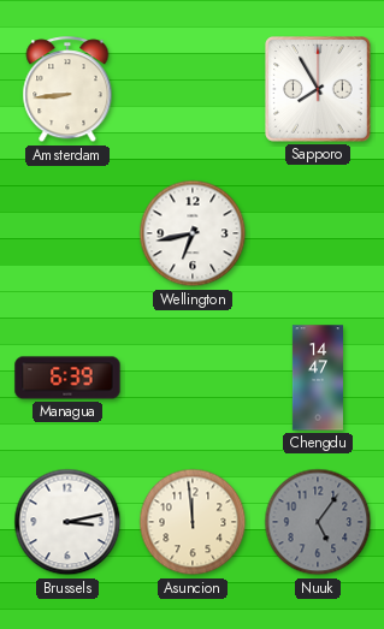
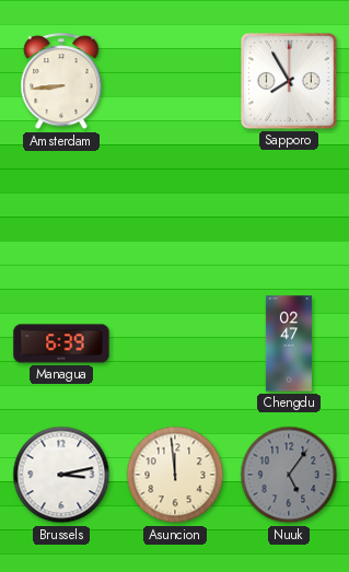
Wellington: 6:43 -> none (193, 233)
Chengdu: 14:47 -> 02:47 (289, 343)
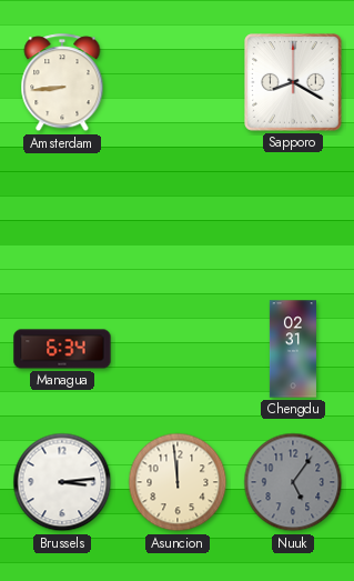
Sapporo: 7:55 -> 8:20 (293, 82)
Managua: 6:39 -> 6:34 (62, 349)
Chengdu: 02:47 -> 02:31 (293, 349)
Brussels: 3:13 -> 3:14 (62, 482)
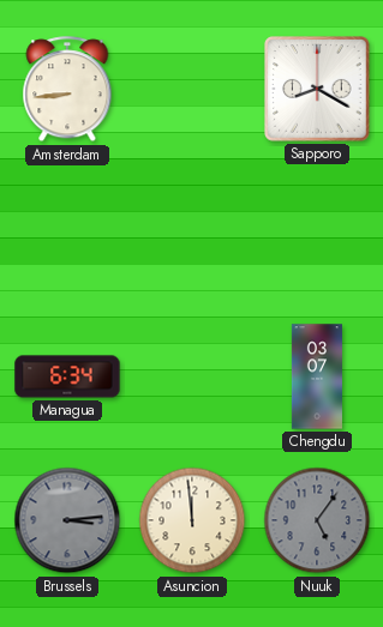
Chengdu: 02:31 -> 03:07 (317, 376)
Brussels dial: white -> grey (67, 520)
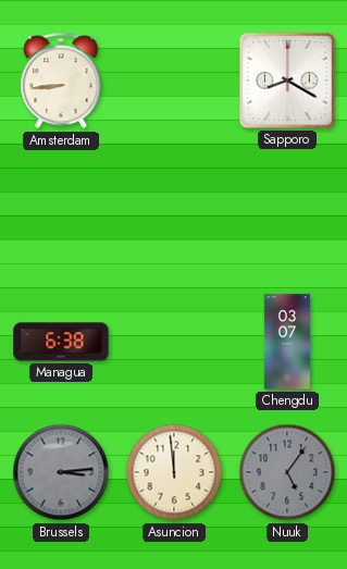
Managua: 6:34 -> 6:38 (61, 342)
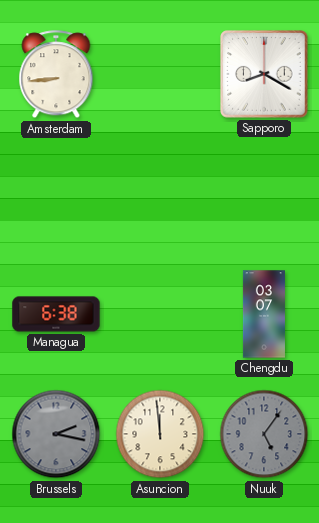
Brussels: 3:14 -> 2:17 (56, 434)
